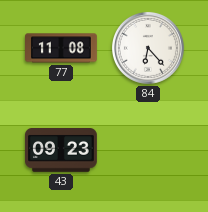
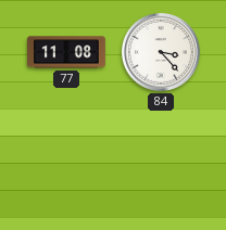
84: 6:23 -> 3:23 (161, 52)
43: 09:23 -> none (62, 151)
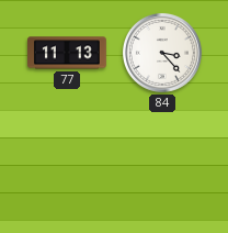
77: 11:08 -> 11:13 (68, 53)
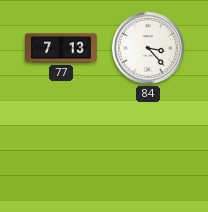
77: 11:13 -> 7:13 (62, 48)
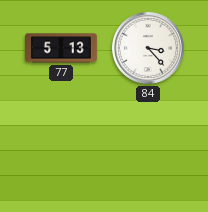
77: 7:13 -> 5:13 (62, 48)
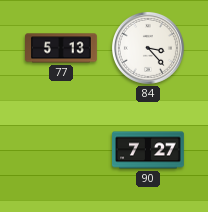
90: none -> 7:27 (149, 150)
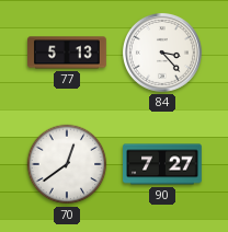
70: none -> 12:39 (67, 164)
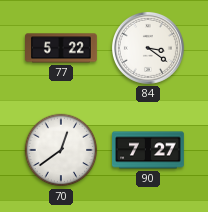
77: 5:13 -> 5:22 (62, 48)
84: 3:23 -> 3:21 (148, 48)
